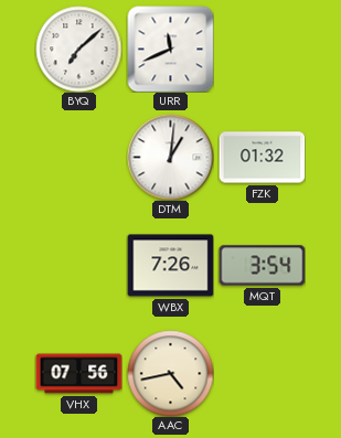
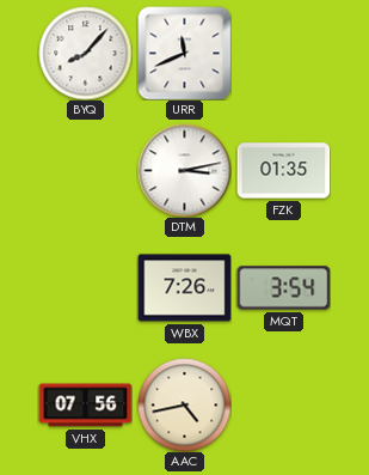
BYQ: 7:08 -> 8:07 (85, 53)
DTM: 1:01 -> 3:13 (184, 170)
FZK: 01:32 -> 01:35 (283, 171)
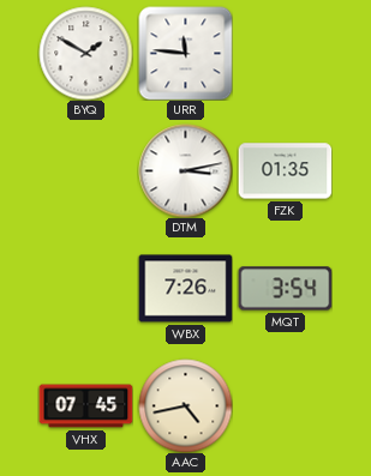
BYQ: 8:07 -> 1:50 (85, 53)
URR: 11:41 -> 11:46 (185, 53)
VHX: 07:56 -> 07:45 (85, 406)
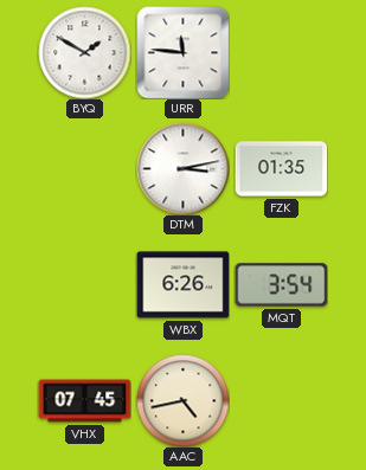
WBX: 7:26 -> 6:26 (182, 285)
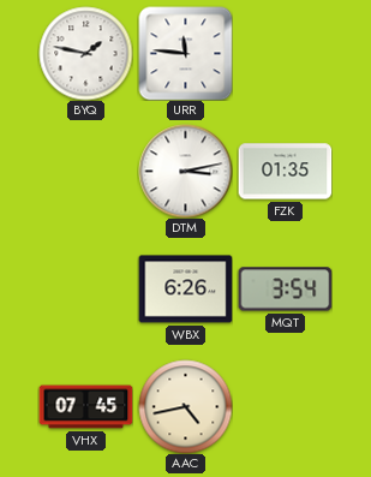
BYQ: 1:50 -> 1:47 (85, 53)
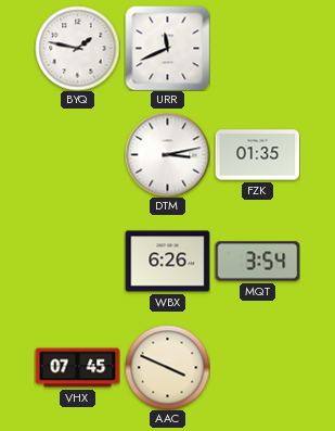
URR: 11:46 -> 11:41 (167, 48)
AAC: 4:43 -> 3:49 (167, 367)
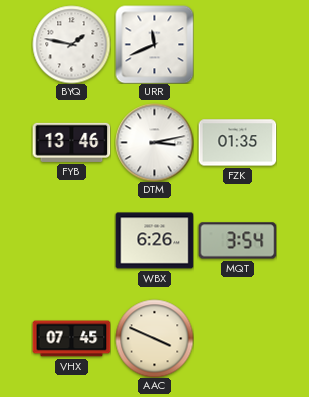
FYB: none -> 13:46 (71, 142)
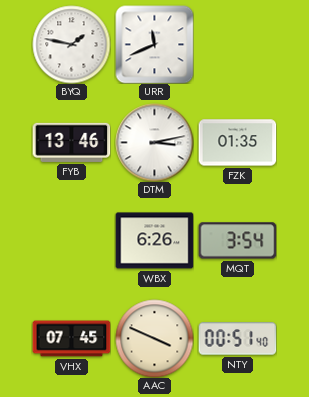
NTY: none -> 00:51 (237, 339)
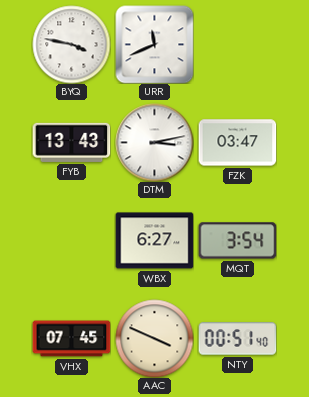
BYQ: 1:47 -> 3:47 (71, 44)
FYB: 13:46 -> 13:43 (71, 142)
FZK: 01:35 -> 03:47 (237, 143)
WBX: 6:26 -> 6:27 (154, 241)
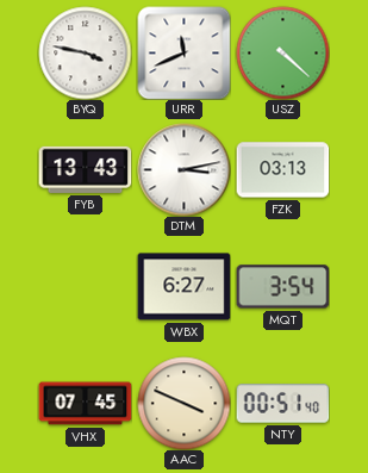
USZ: none -> 4:22 (282, 52)
FZK: 03:47 -> 03:13 (282, 170)
